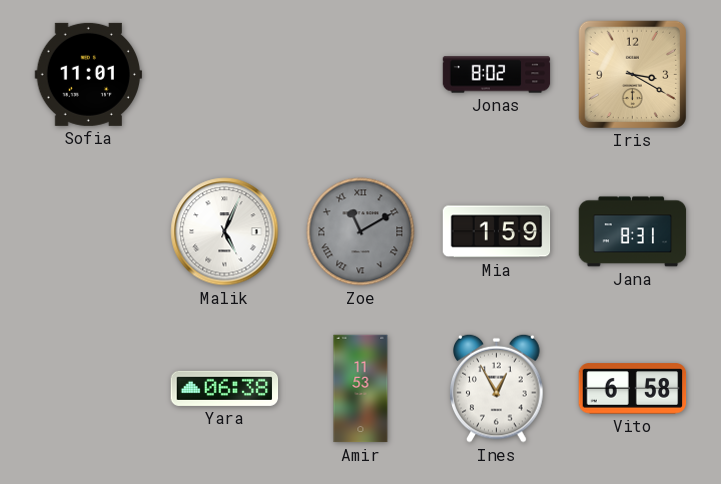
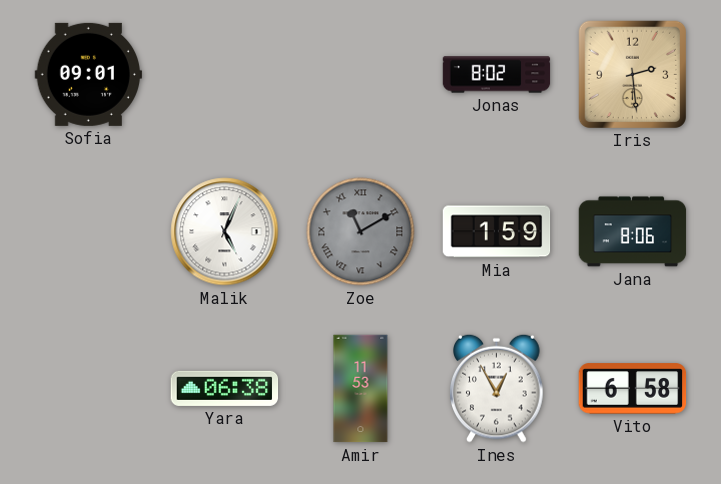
Sofia: 11:01 -> 09:01 (89, 74)
Iris: 3:20 -> 2:29 (632, 74)
Jana: 8:31 -> 8:06 (633, 232)
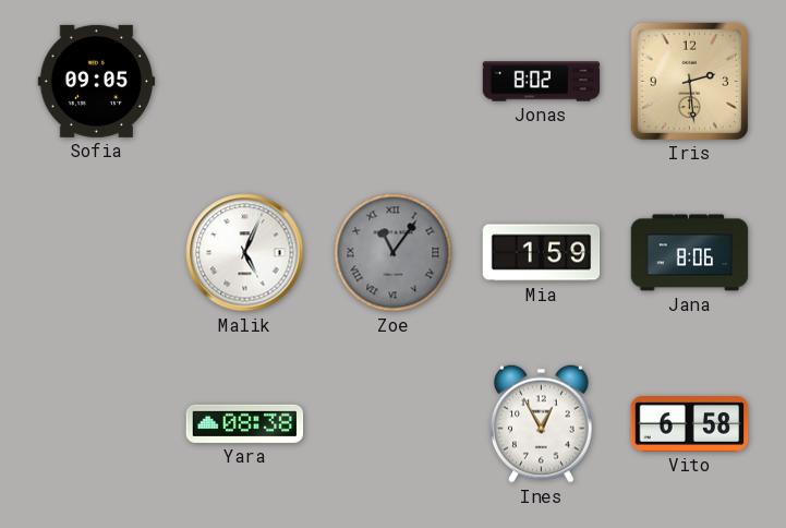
Sofia: 09:01 -> 09:05 (97, 81)
Zoe: 11:10 -> 11:06 (394, 253)
Yara: 06:38 -> 08:38 (245, 423)
Amir: 11:53 -> none (361, 389)
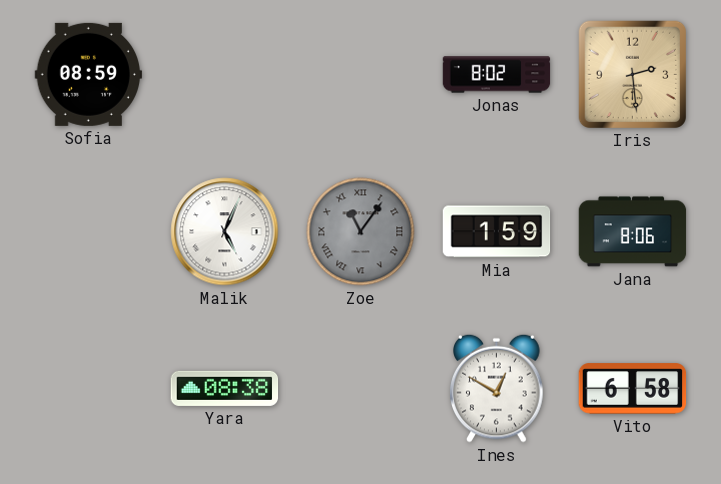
Sofia: 09:05 -> 08:59 (89, 74)
Ines: 12:55 -> 12:50 (497, 388)
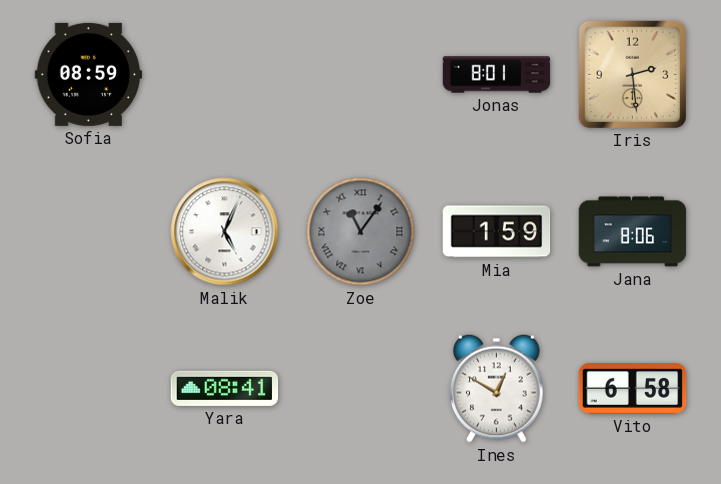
Jonas: 8:02 -> 8:01 (497, 75)
Yara: 08:38 -> 08:41 (225, 388)
